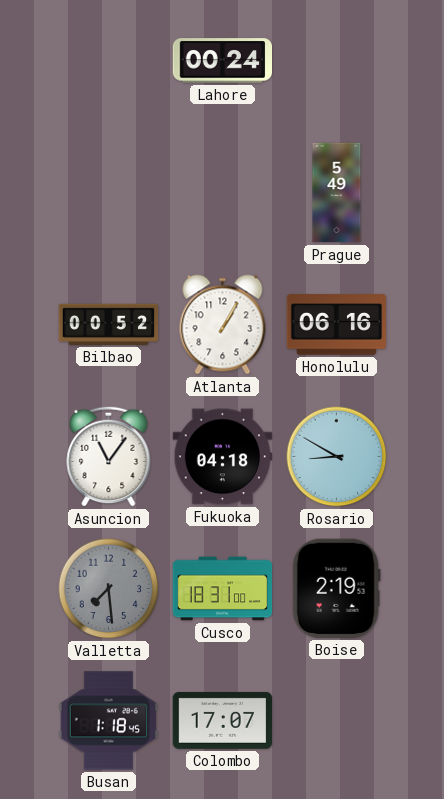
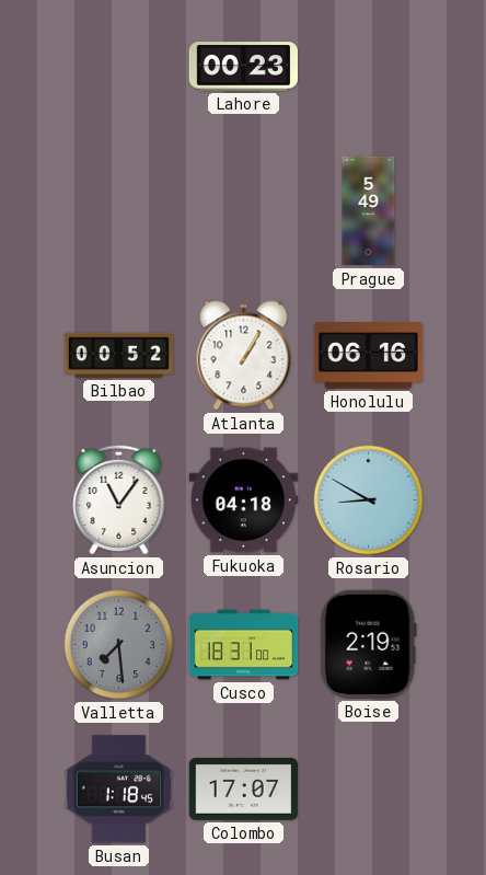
Lahore: 00:24 -> 00:23 (244, 67)
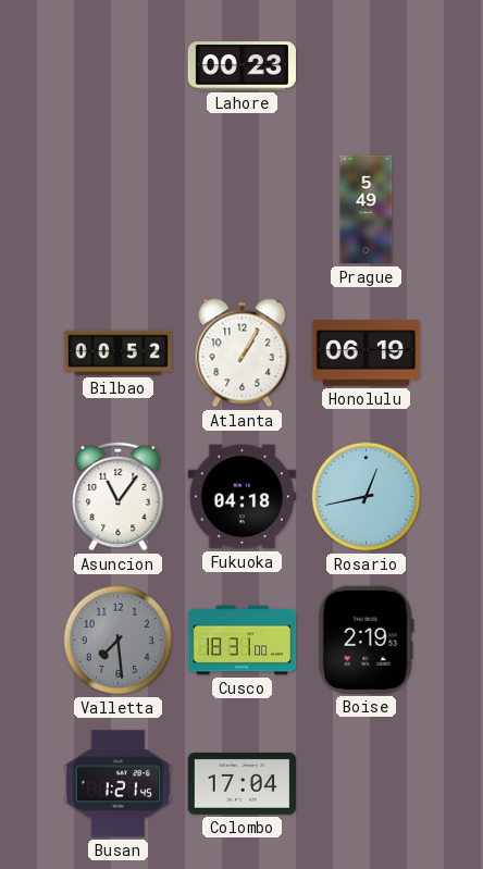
Honolulu: 06:16 -> 06:19 (366, 353)
Rosario: 8:50 -> 12:43 (367, 497)
Busan: 1:18 -> 1:21 (117, 784)
Colombo: 17:07 -> 17:04 (243, 783)
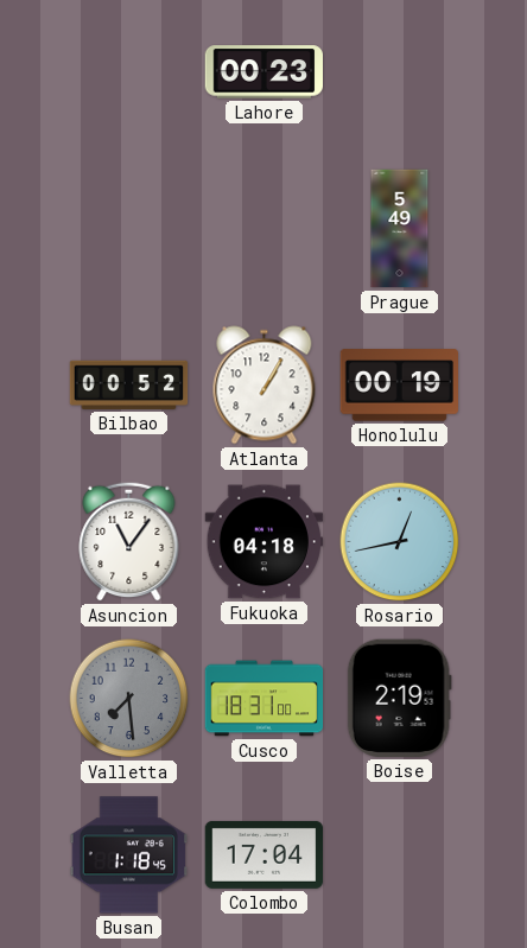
Honolulu: 06:19 -> 00:19 (399, 386)
Busan: 1:21 -> 1:18 (128, 855)
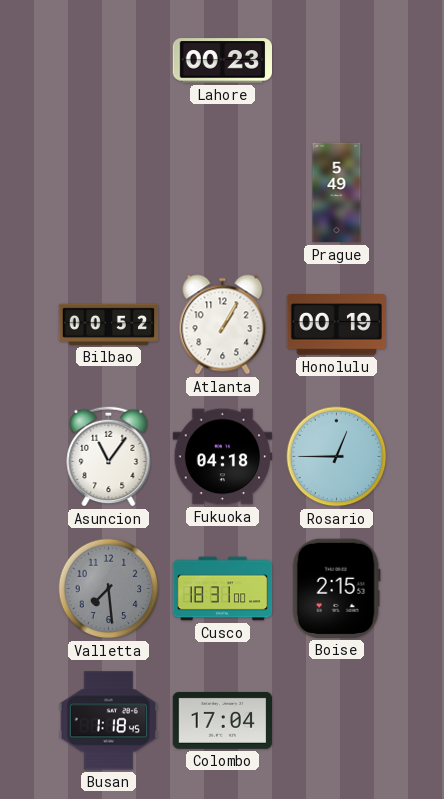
Rosario: 12:43 -> 12:45 (337, 457)
Boise: 2:19 -> 2:15 (336, 588)
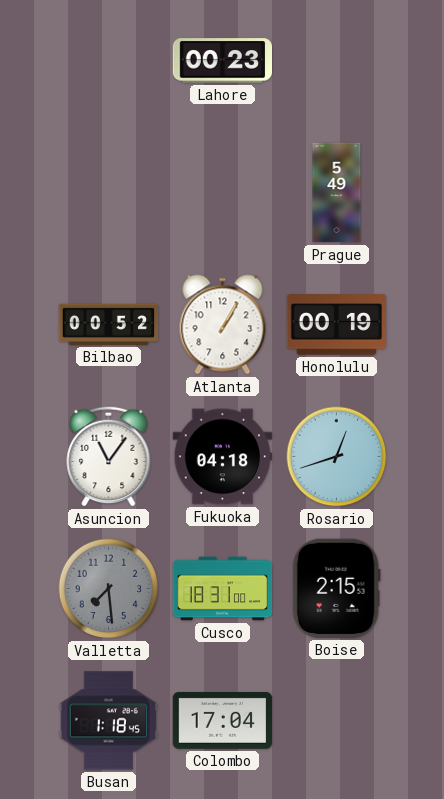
Rosario: 12:45 -> 12:42 (337, 457)
